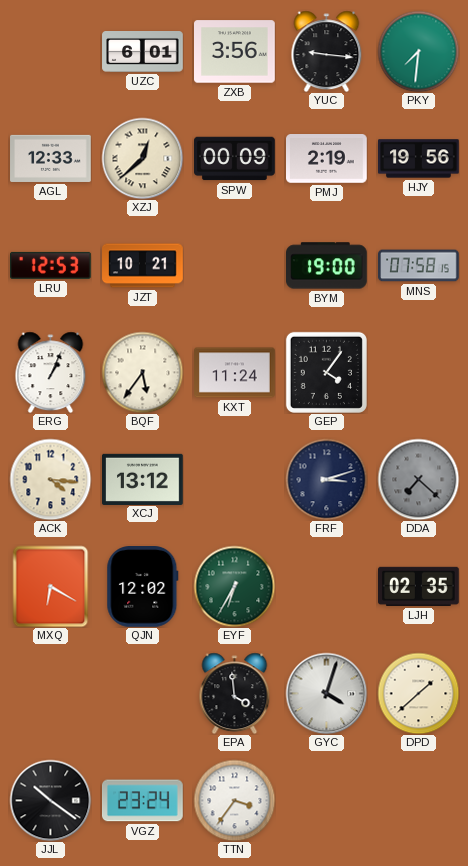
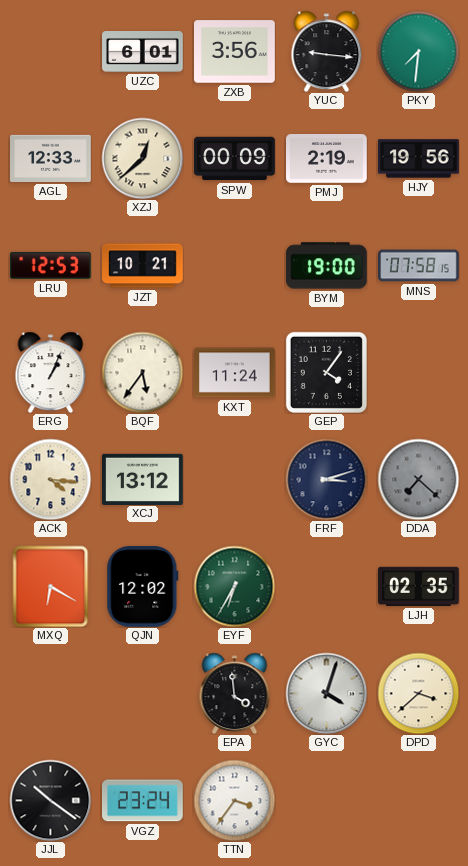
DPD: 1:38 -> 3:38 (418, 693)
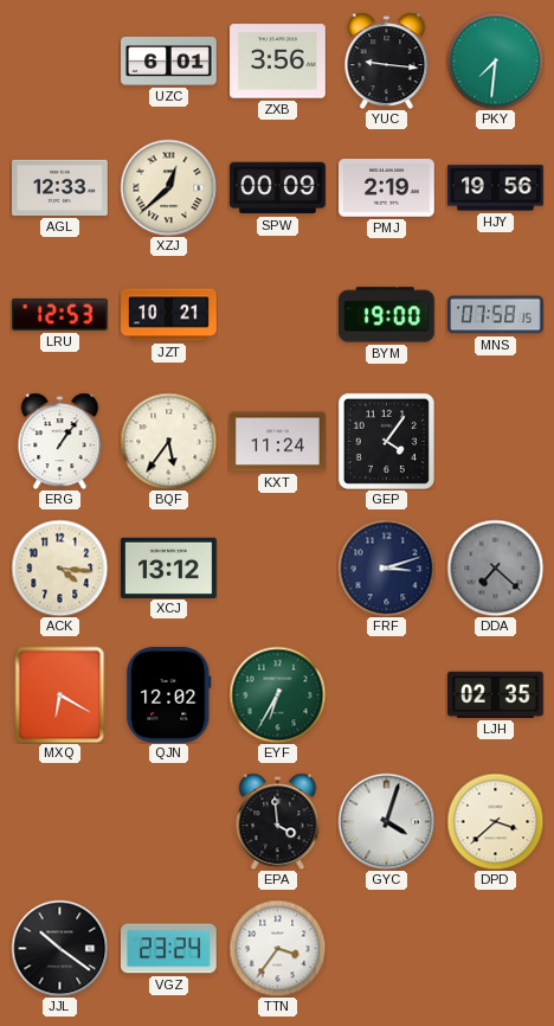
ERG: 1:04 -> 1:06 (60, 441)
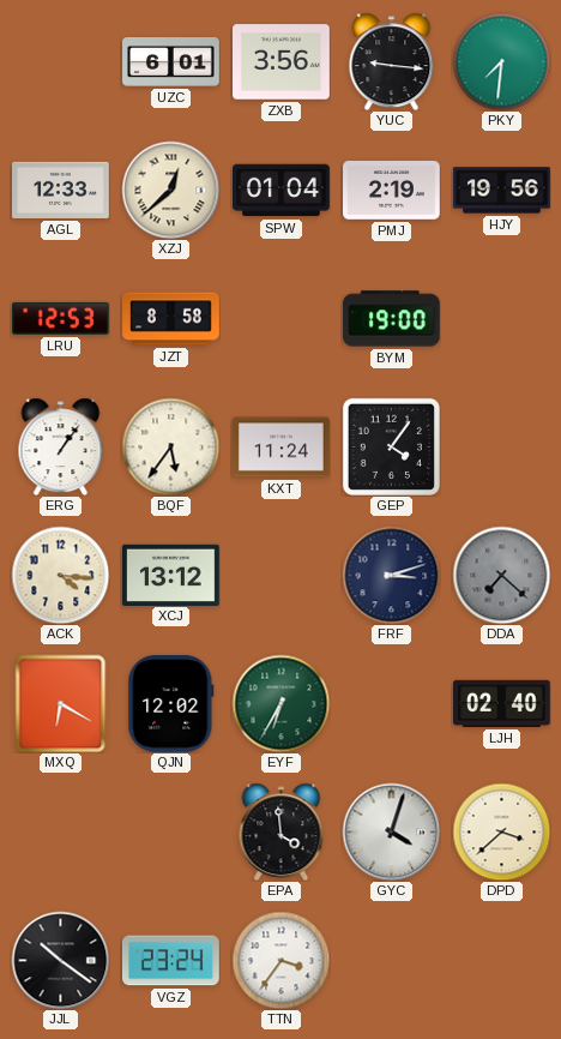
SPW: 00:09 -> 01:04 (282, 191)
JZT: 10:21 -> 8:58 (171, 319)
MNS: 07:58 -> none (496, 315)
LJH: 02:35 -> 02:40 (502, 703)
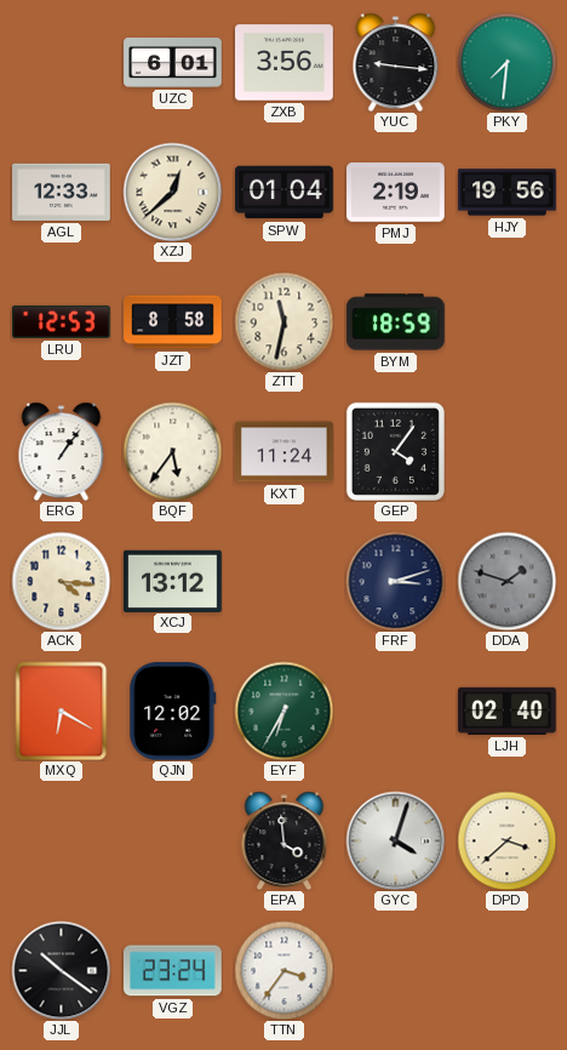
ZTT: none -> 11:32 (283, 321)
BYM: 19:00 -> 18:59 (396, 323)
DDA: 7:22 -> 1:48 (506, 581)
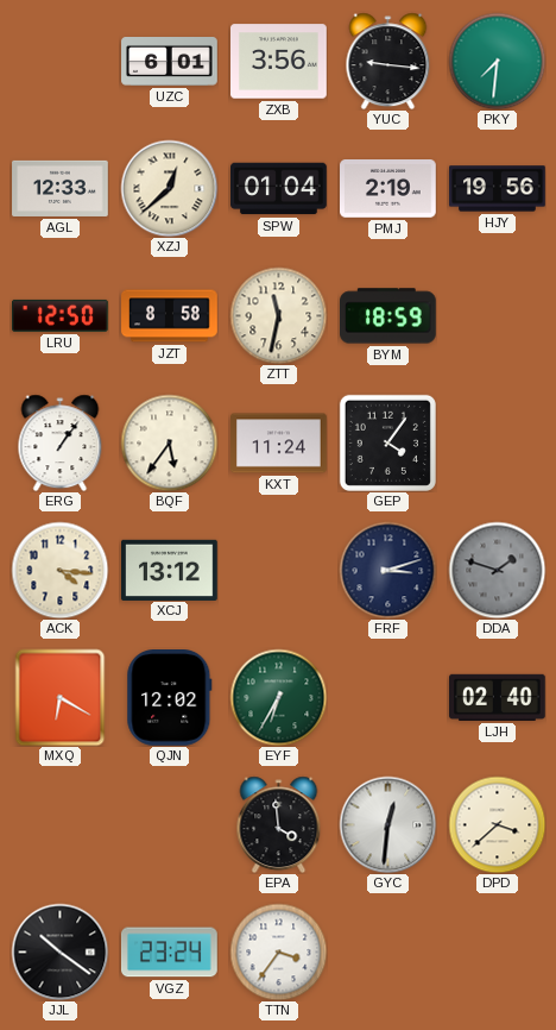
LRU: 12:53 -> 12:50 (61, 315)
GYC: 4:03 -> 12:31 (387, 824)
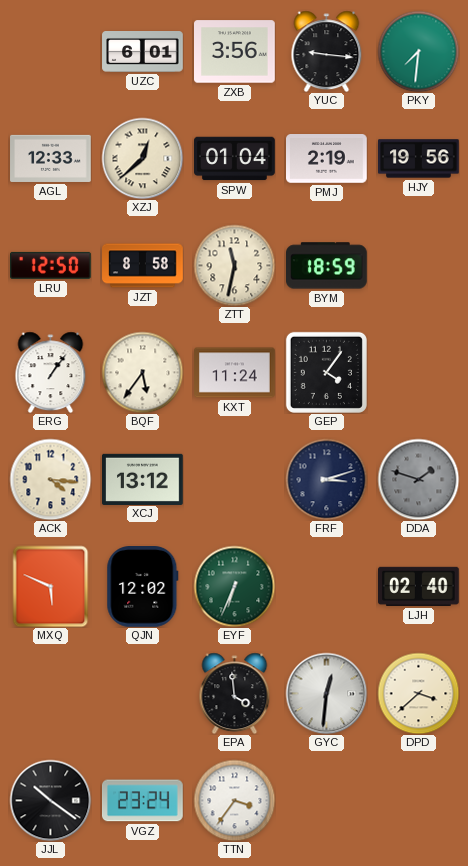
MXQ: 6:20 -> 5:49 (51, 586)
EYF: 6:35 -> 6:34 (234, 586)
